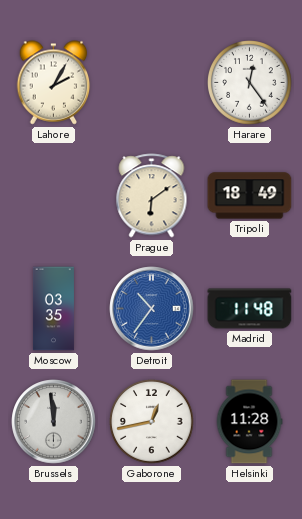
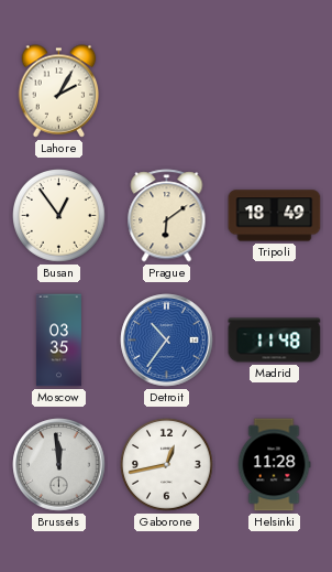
Harare: 12:24 -> none (250, 83)
Busan: none -> 12:54 (59, 216)
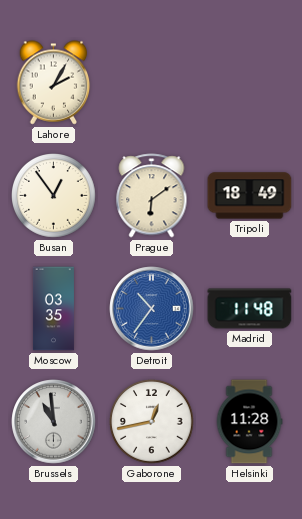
Brussels: 11:59 -> 10:59 (54, 422)
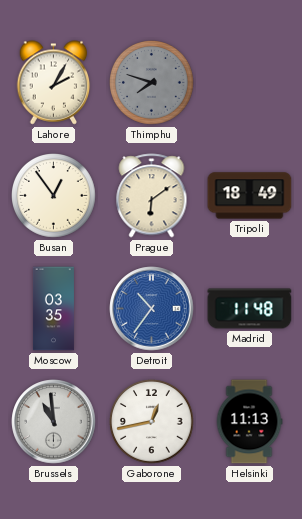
Thimphu: none -> 7:48 (152, 83)
Helsinki: 11:28 -> 11:13 (249, 422)
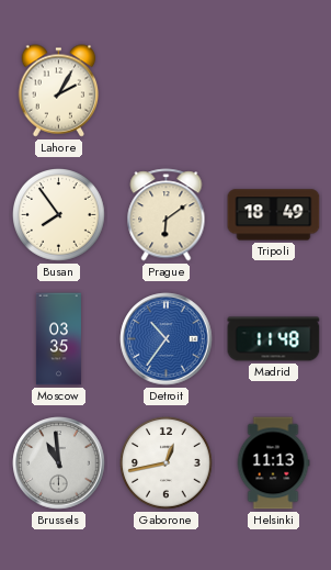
Thimphu: 7:48 -> none (152, 83)
Busan: 12:54 -> 7:54 (59, 215)
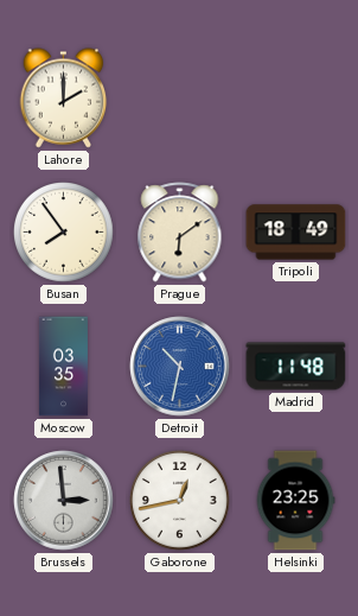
Lahore: 2:05 -> 2:00 (64, 99)
Detroit: 10:36 -> 10:32 (180, 367)
Brussels: 10:59 -> 2:59 (64, 501)
Helsinki: 11:13 -> 23:25 (295, 501)
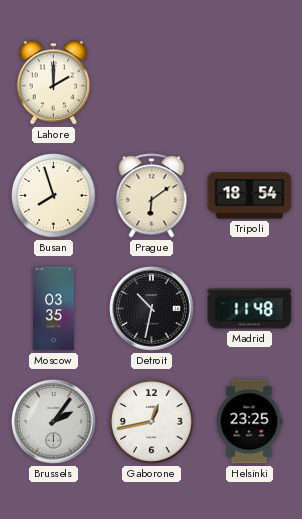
Busan: 7:54 -> 7:57 (54, 196)
Tripoli: 18:49 -> 18:54 (250, 196)
Detroit dial: blue -> black (152, 309)
Brussels: 2:59 -> 2:06 (54, 422)
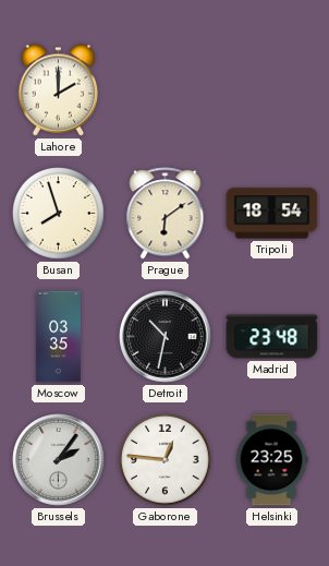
Madrid: 11:48 -> 23:48 (272, 337)
Gaborone: 12:43 -> 12:46 (166, 460)
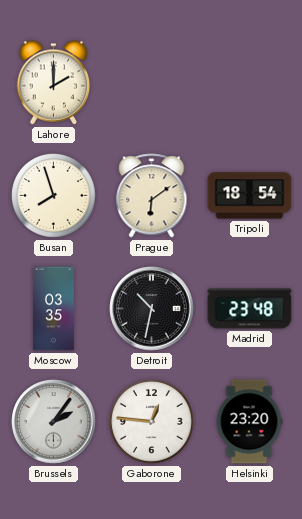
Helsinki: 23:25 -> 23:20 (249, 422)
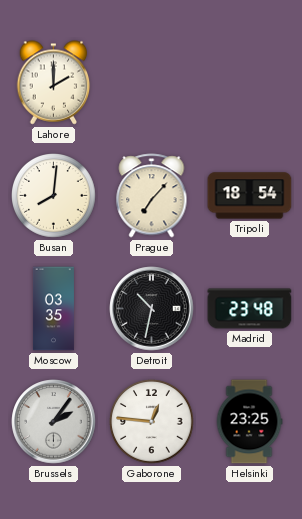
Busan: 7:57 -> 8:01 (54, 196)
Prague: 6:09 -> 7:07 (152, 196)
Helsinki: 23:20 -> 23:25 (249, 422)
